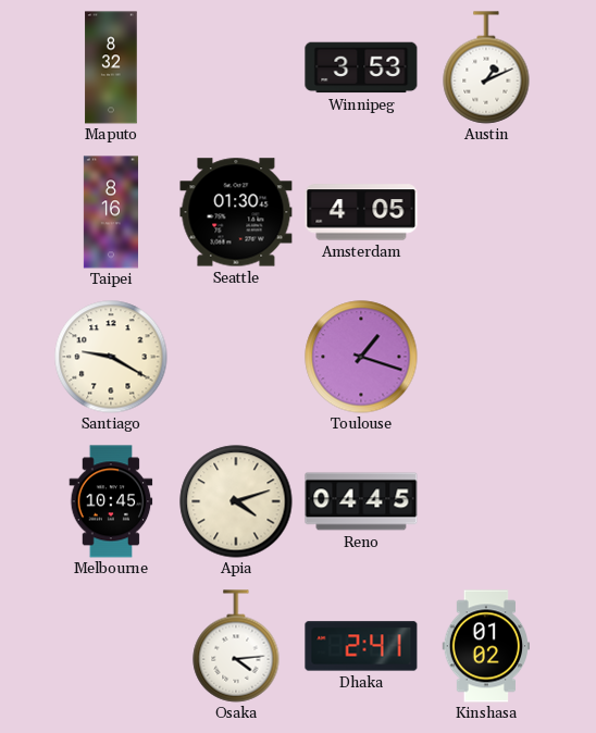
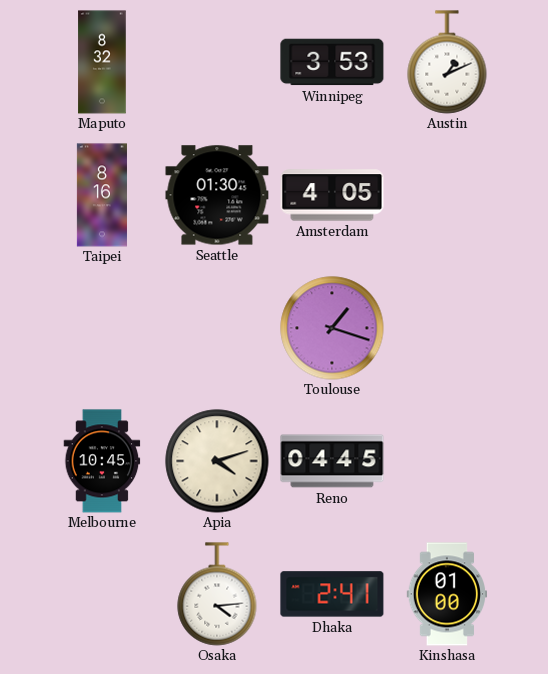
Santiago: 9:20 -> none (111, 357)
Kinshasa: 01:02 -> 01:00 (446, 594)
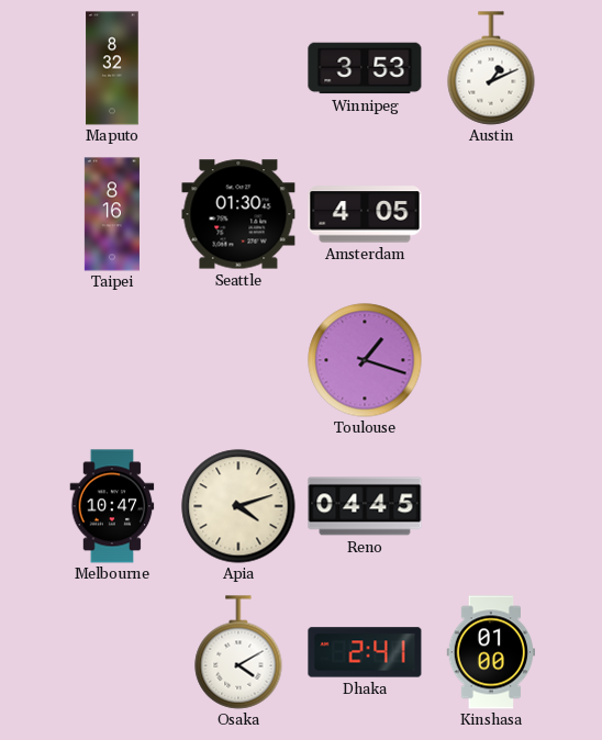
Melbourne: 10:45 -> 10:47 (112, 506)
Osaka: 4:14 -> 4:10 (238, 652)
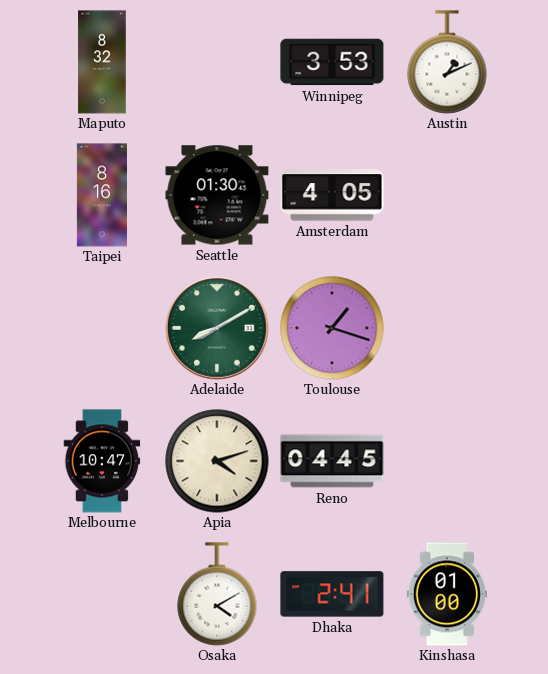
Adelaide: none -> 8:10 (218, 329)
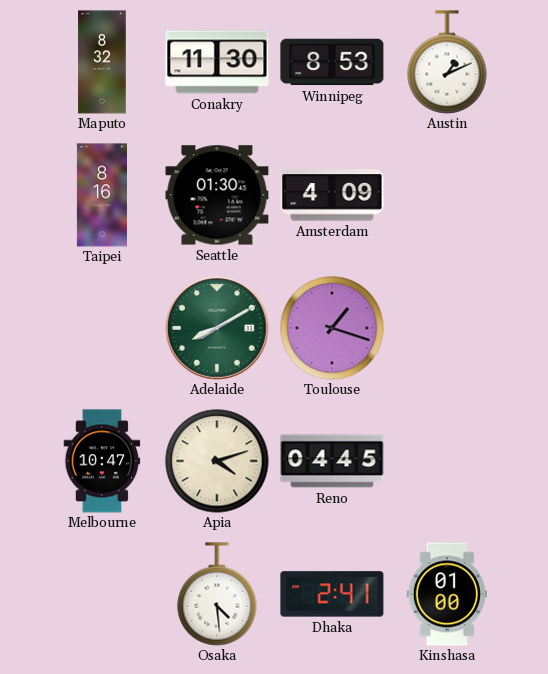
Conakry: none -> 11:30 (217, 62)
Winnipeg: 3:53 -> 8:53 (332, 62)
Amsterdam: 4:05 -> 4:09 (332, 195)
Osaka: 4:10 -> 4:29 (217, 594)
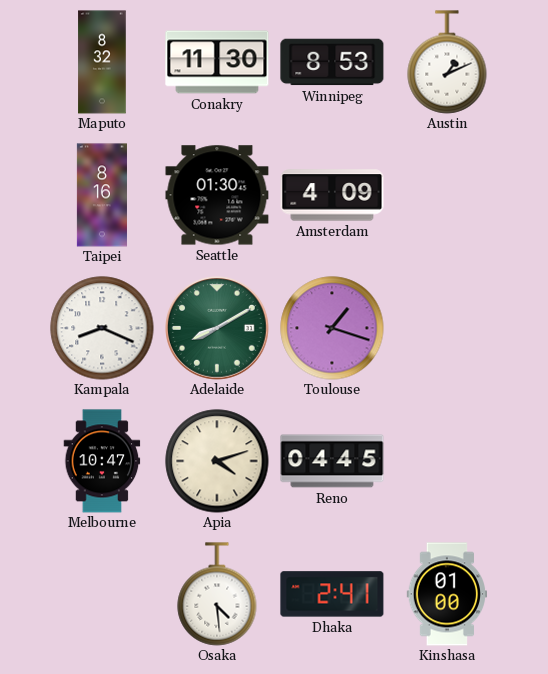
Kampala: none -> 8:19 (102, 328)
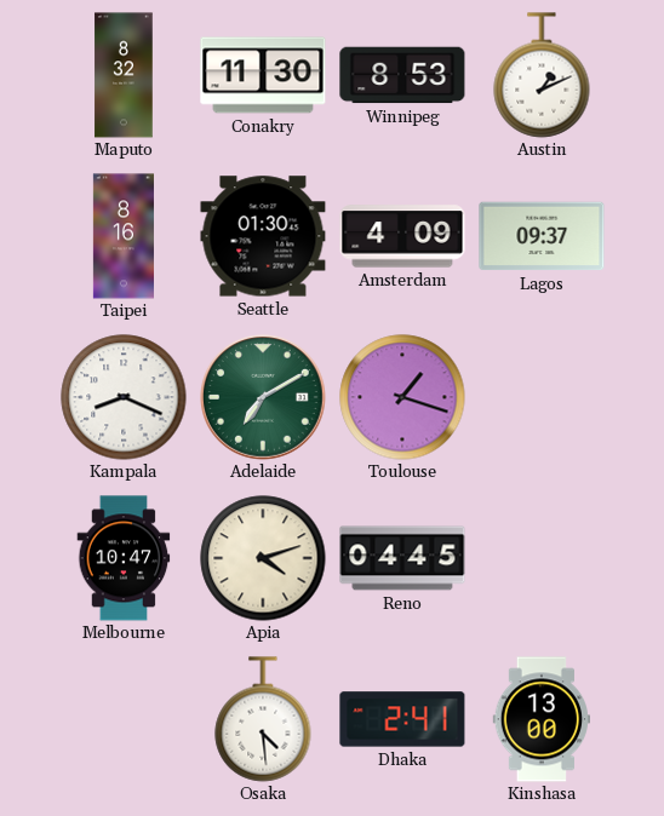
Lagos: none -> 09:37 (542, 236)
Adelaide: 8:10 -> 7:10 (264, 398)
Kinshasa: 01:00 -> 13:00 (540, 719)
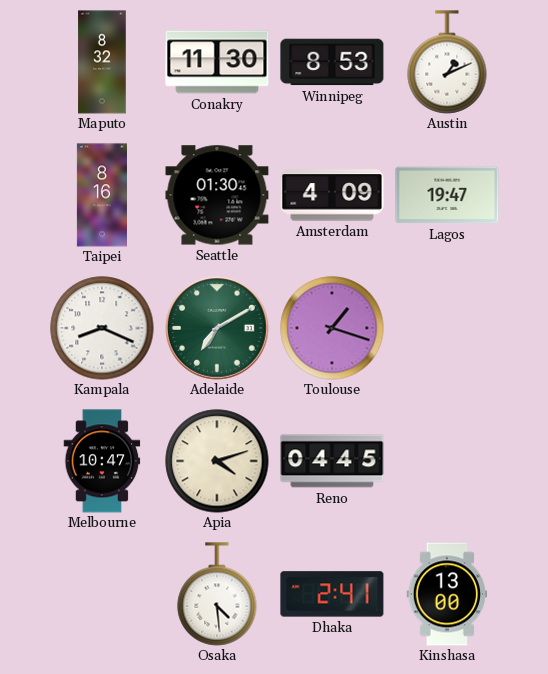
Lagos: 09:37 -> 19:47 (447, 195)
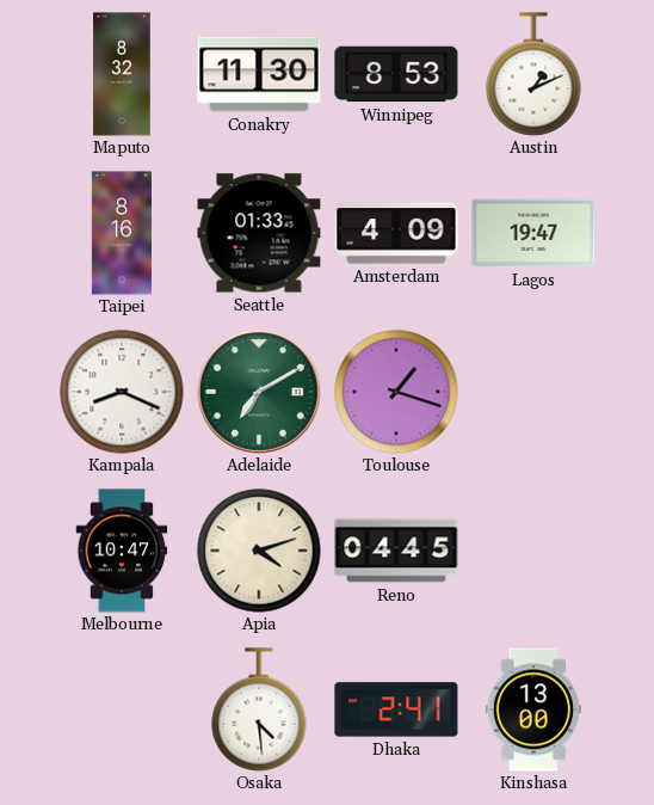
Seattle: 01:30 -> 01:33 (259, 233)
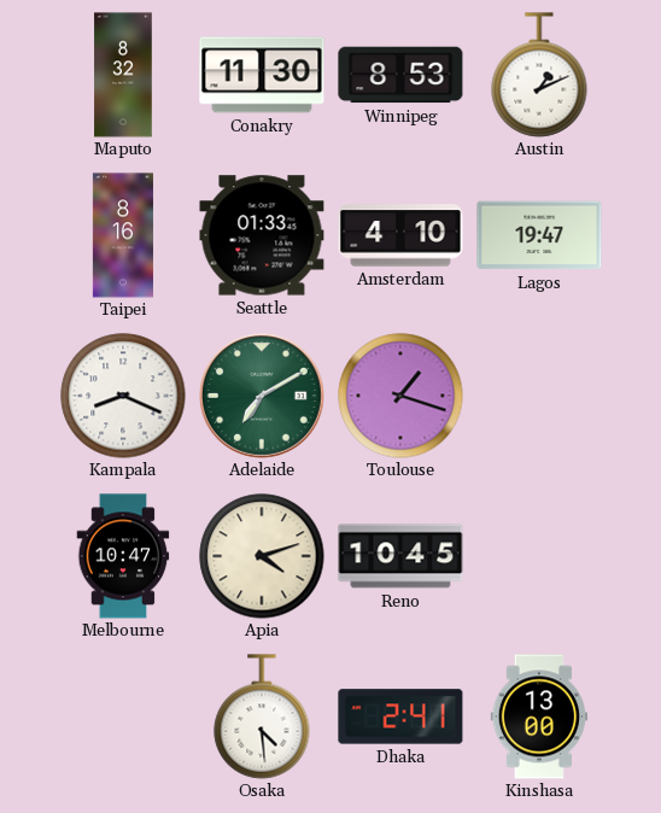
Amsterdam: 4:09 -> 4:10 (400, 235)
Reno: 04:45 -> 10:45 (400, 556)
